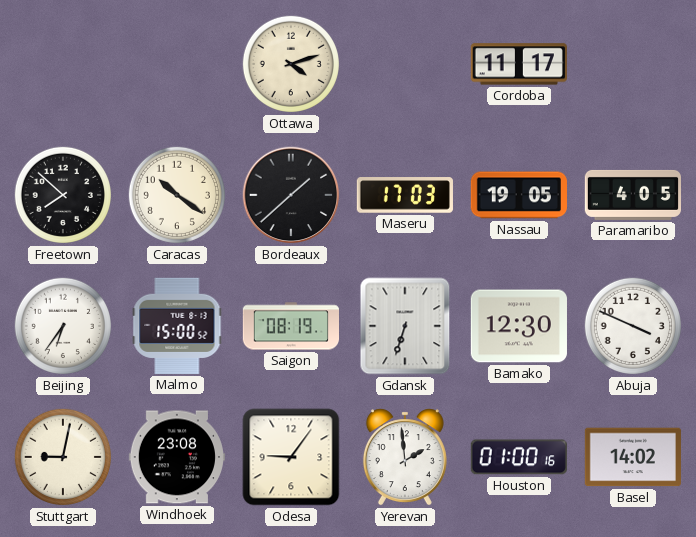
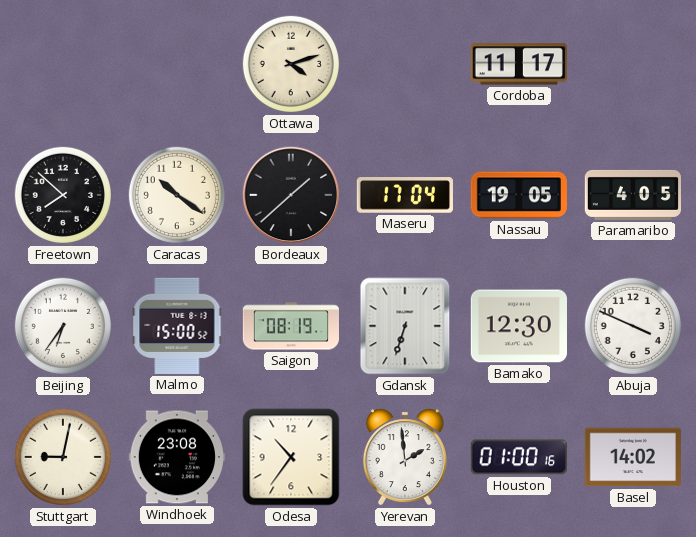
Maseru: 17:03 -> 17:04 (405, 195)
Odesa: 9:06 -> 10:36 (291, 457)
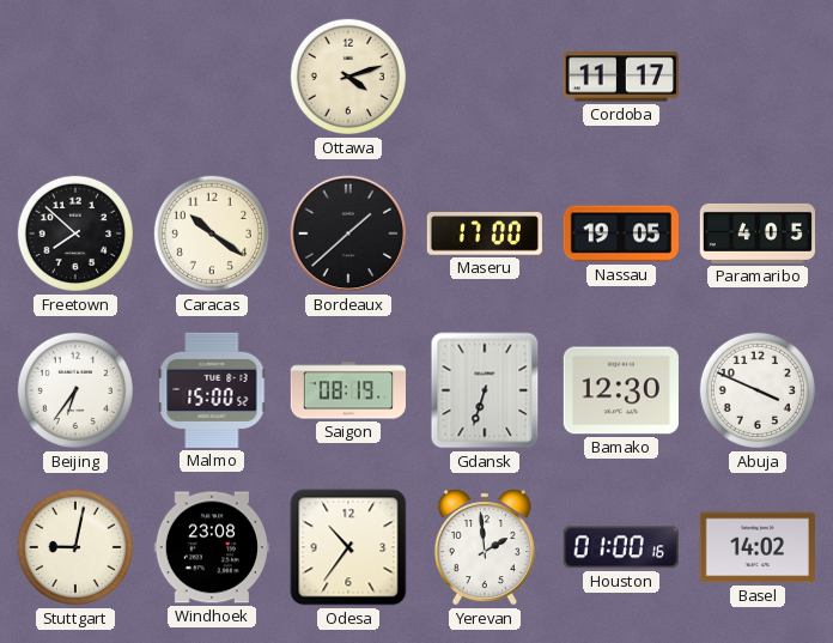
Maseru: 17:04 -> 17:00 (485, 233)
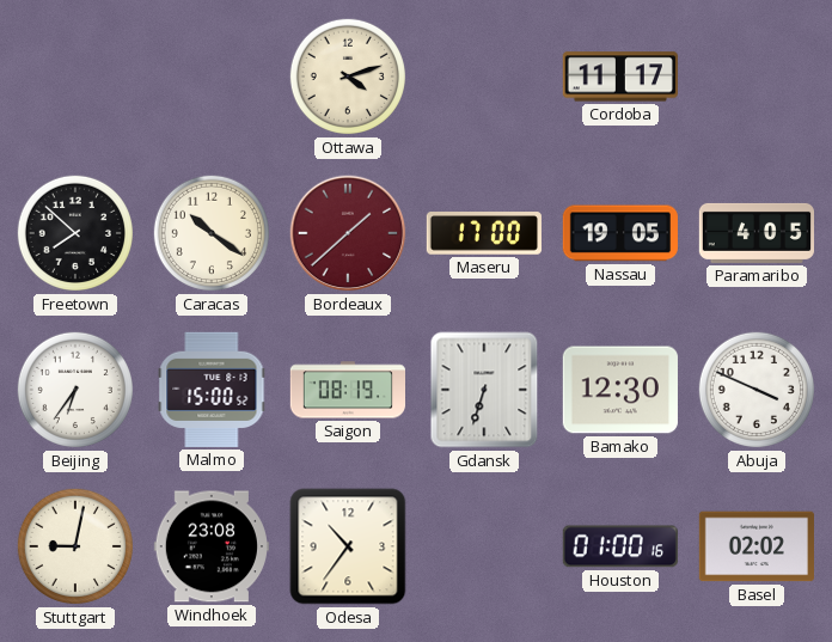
Bordeaux dial: black -> burgundy (348, 233)
Yerevan: 1:59 -> none (485, 547)
Basel: 14:02 -> 02:02 (757, 546)
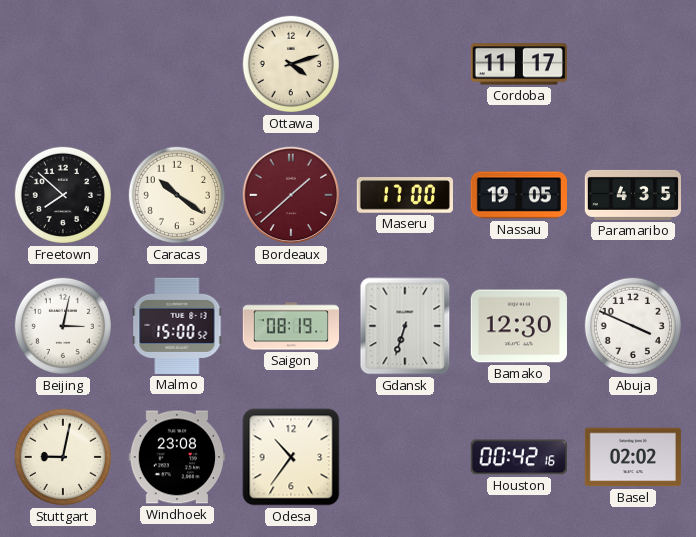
Paramaribo: 4:05 -> 4:35 (632, 195)
Beijing: 6:36 -> 3:02 (63, 326)
Houston: 01:00 -> 00:42 (519, 457)
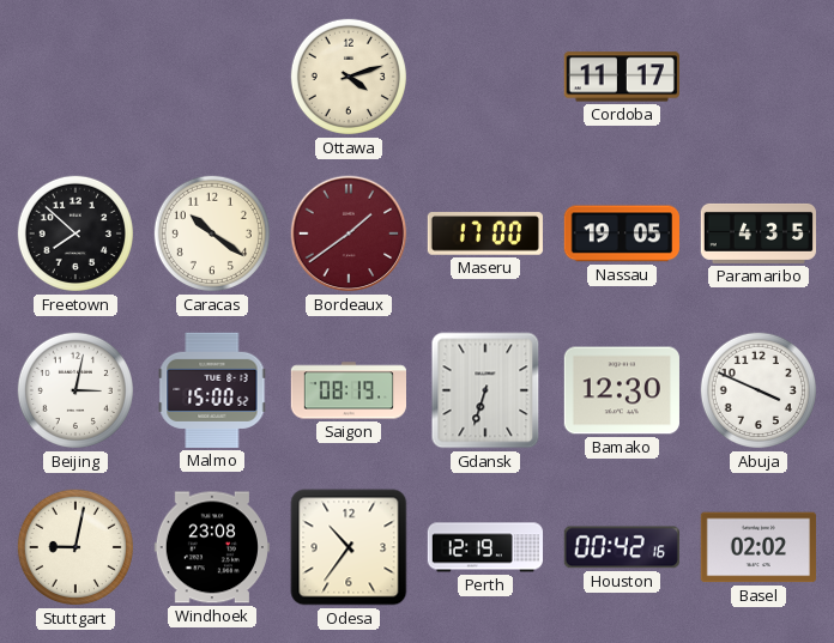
Bordeaux: 1:38 -> 1:39 (349, 233)
Perth: none -> 12:19 (484, 547)
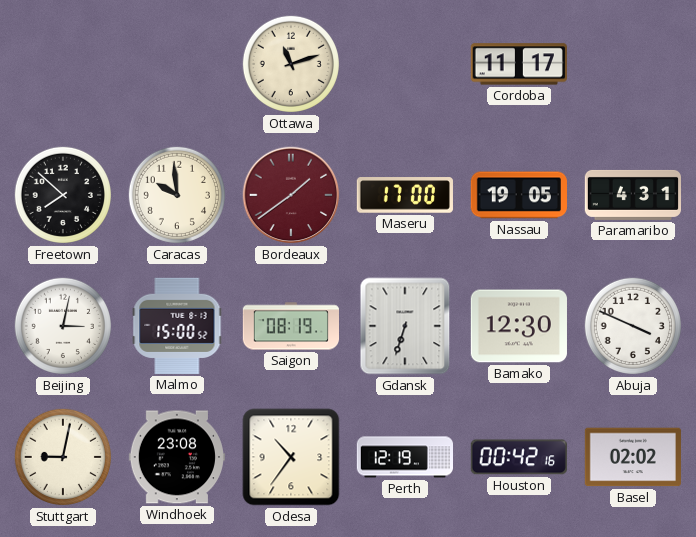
Ottawa: 4:12 -> 11:12 (291, 64)
Caracas: 10:21 -> 9:59 (177, 195)
Paramaribo: 4:35 -> 4:31 (632, 195)
